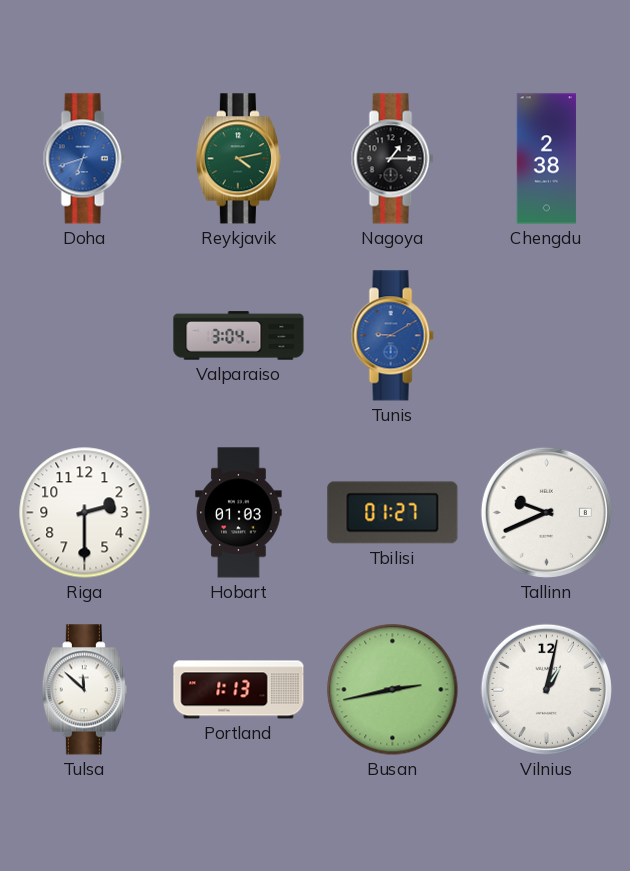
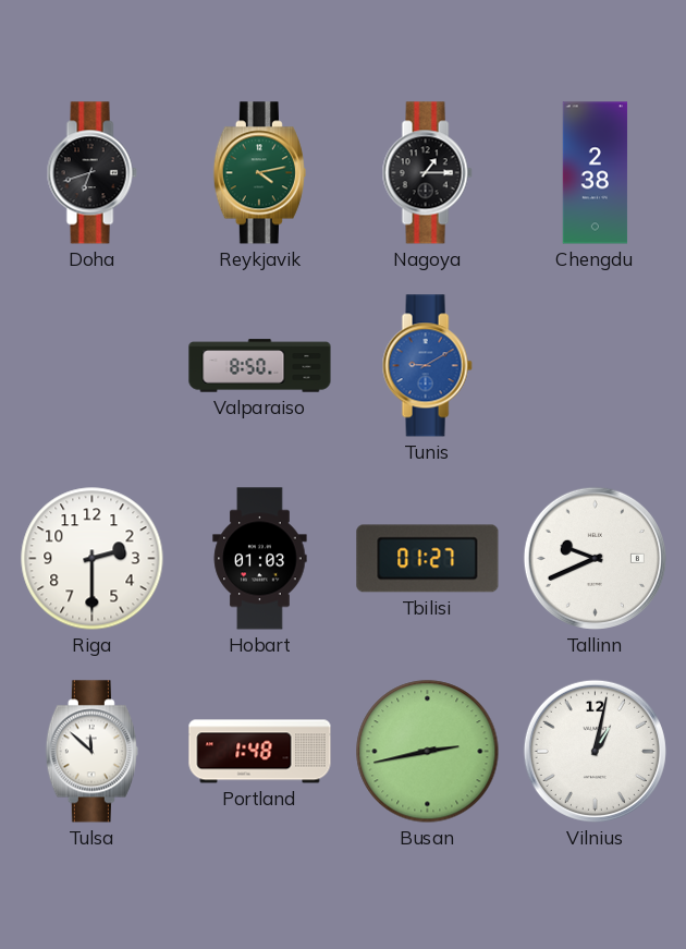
Doha dial: blue -> black (91, 173)
Valparaiso: 3:04 -> 8:50 (260, 366)
Portland: 1:13 -> 1:48 (260, 752)
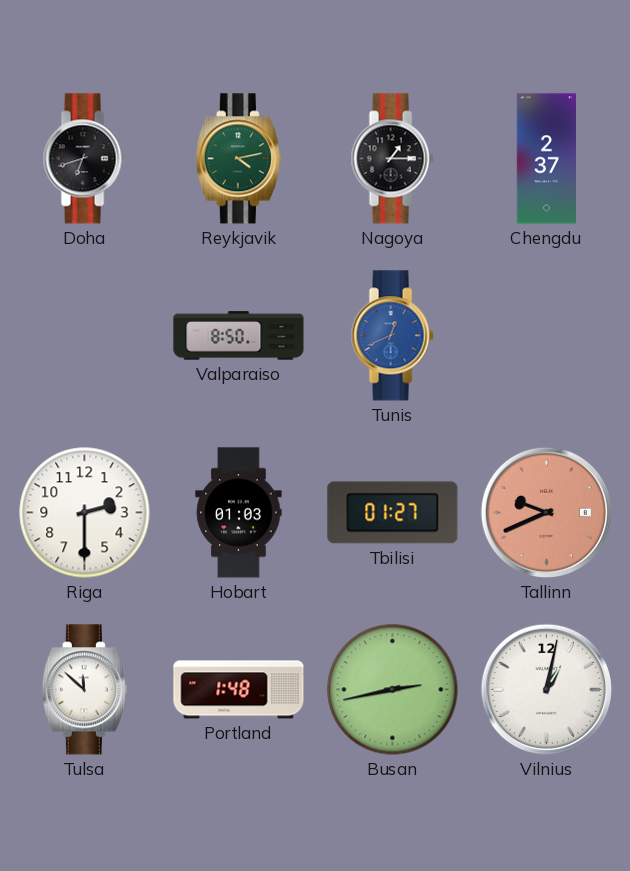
Chengdu: 2:38 -> 2:37 (547, 159)
Tunis: 9:10 -> 12:41 (392, 336)
Tallinn dial: white -> salmon (546, 512)
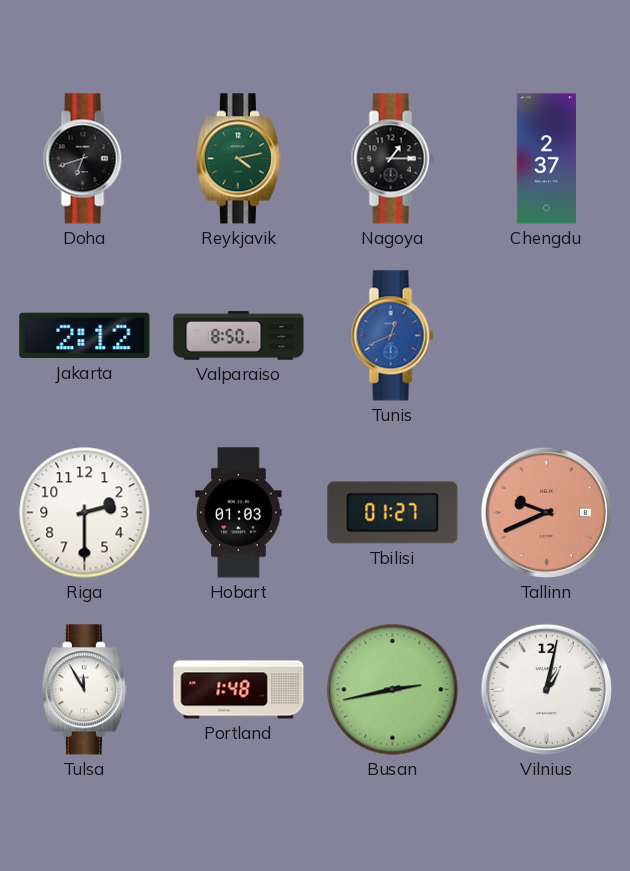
Jakarta: none -> 2:12 (85, 336)
Tulsa: 11:52 -> 11:55 (84, 690)
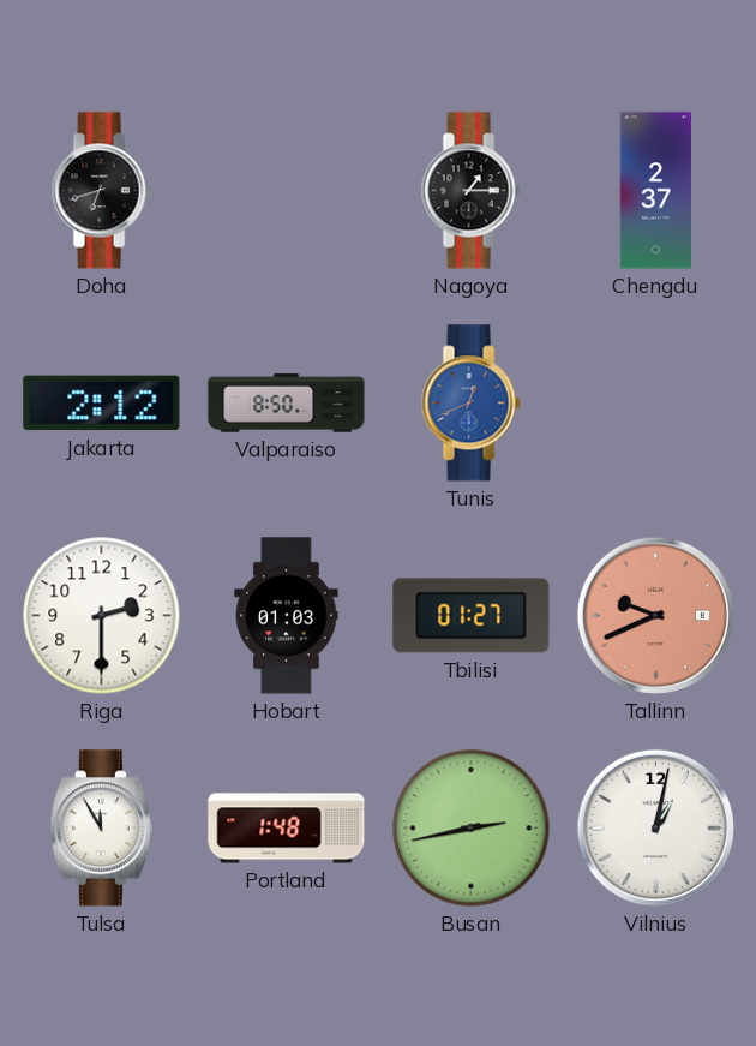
Reykjavik: 4:13 -> none (238, 159)
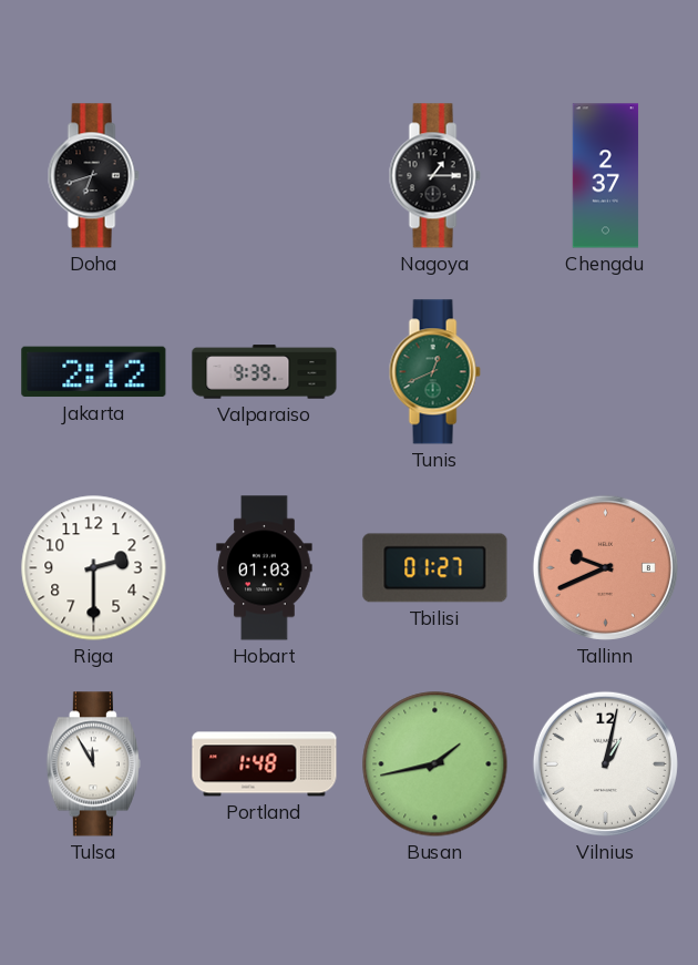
Valparaiso: 8:50 -> 9:39 (265, 372)
Tunis dial: blue -> green (434, 372)
Busan: 2:43 -> 1:43 (435, 764)
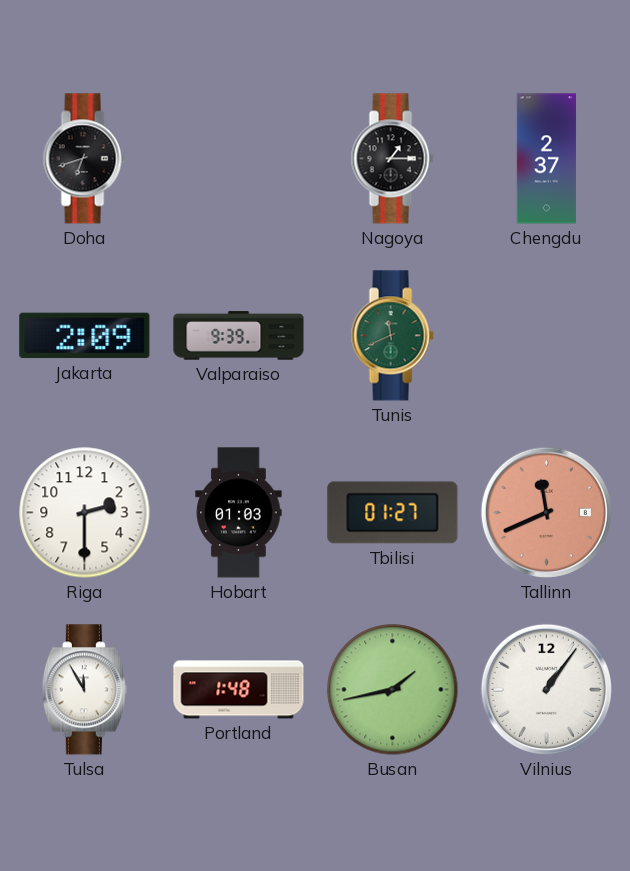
Jakarta: 2:12 -> 2:09 (85, 336)
Tunis: 12:41 -> 11:41 (392, 336)
Tallinn: 9:41 -> 11:41 (546, 512)
Vilnius: 1:02 -> 1:06 (546, 689)
